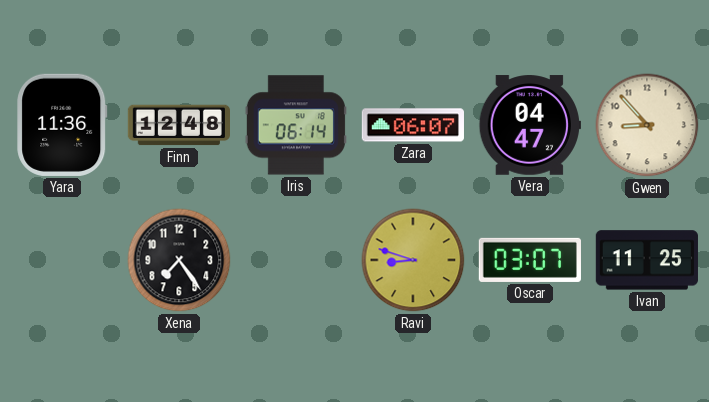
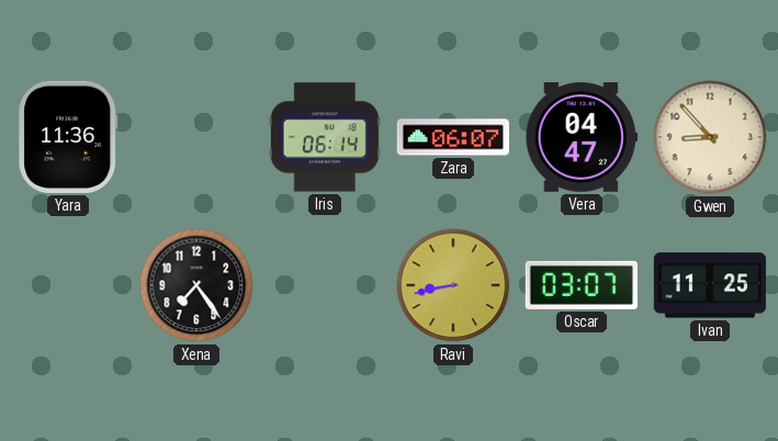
Finn: 12:48 -> none (178, 125)
Ravi: 8:48 -> 8:43 (453, 285)
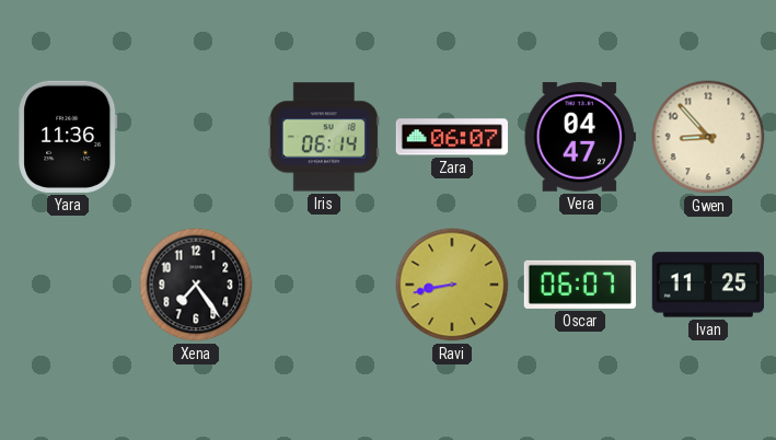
Oscar: 03:07 -> 06:07 (580, 285)
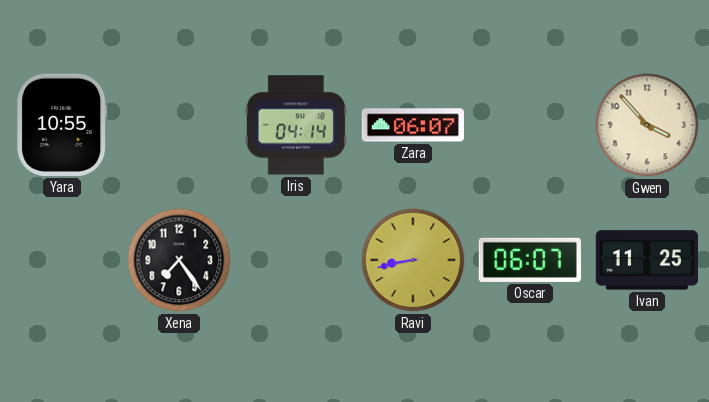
Yara: 11:36 -> 10:55 (62, 125)
Iris: 06:14 -> 04:14 (296, 125)
Vera: 04:47 -> none (580, 137)
Gwen: 8:53 -> 3:53 (647, 125)
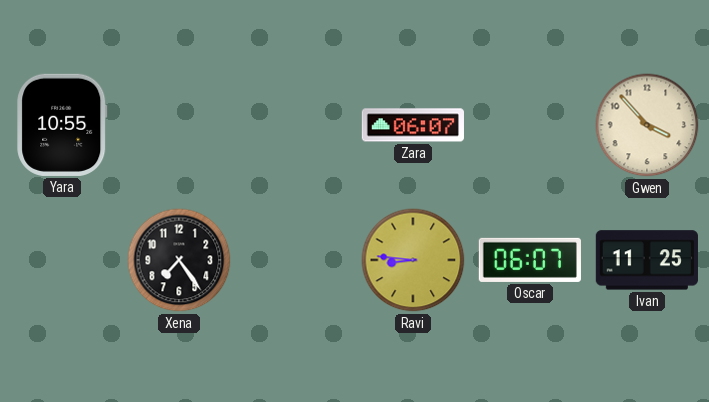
Iris: 04:14 -> none (296, 125)
Ravi: 8:43 -> 8:46 (413, 260)
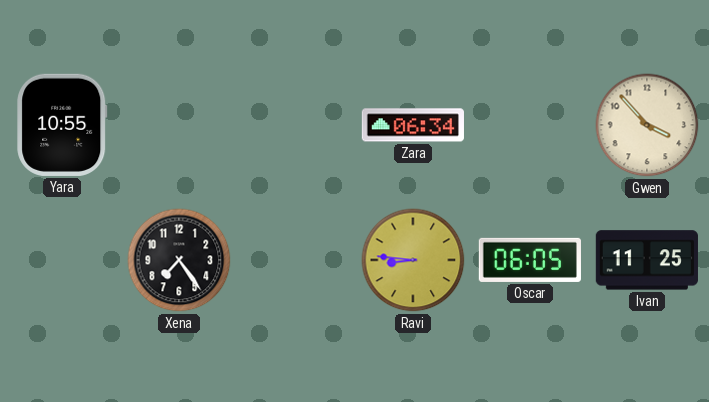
Zara: 06:07 -> 06:34 (413, 125)
Oscar: 06:07 -> 06:05 (530, 260)
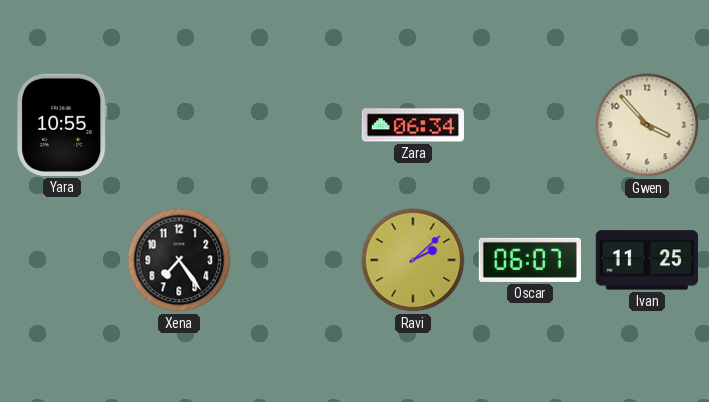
Ravi: 8:46 -> 2:08 (413, 260)
Oscar: 06:05 -> 06:07 (530, 260)
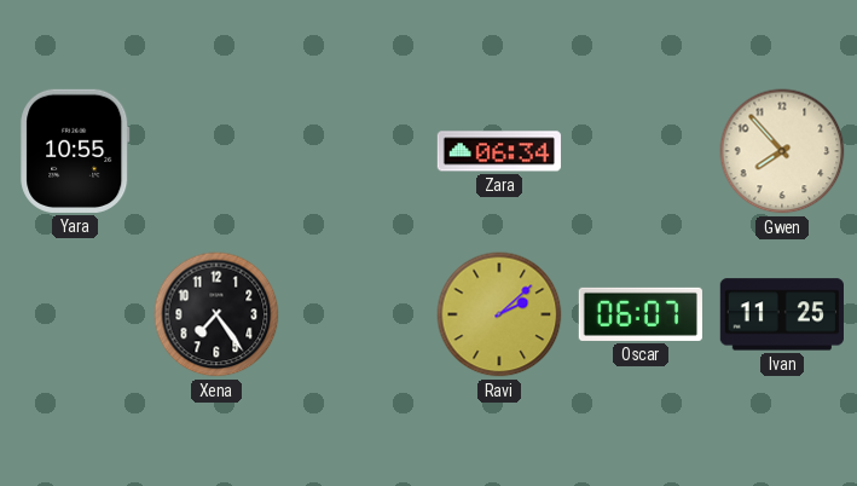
Gwen: 3:53 -> 7:53 (782, 151)
